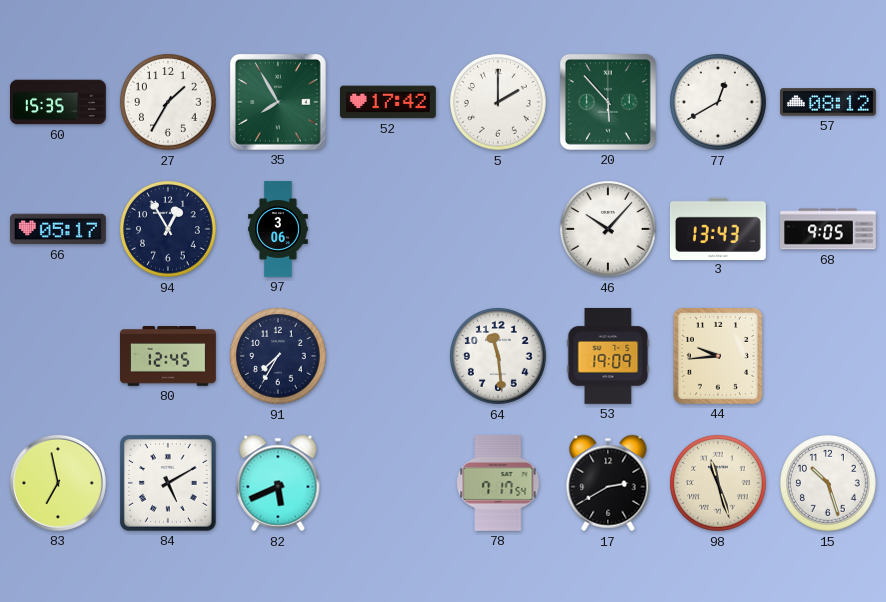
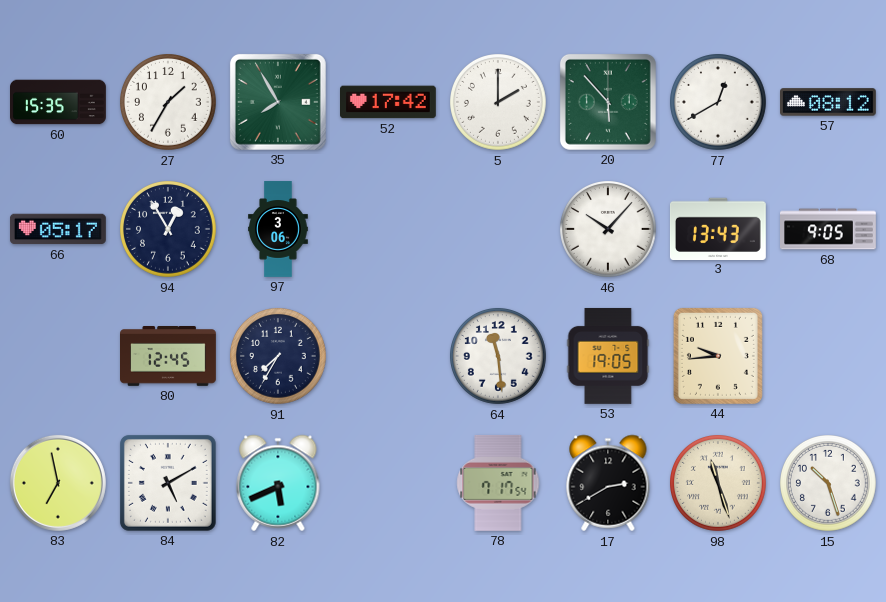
53: 19:09 -> 19:05 (608, 356)
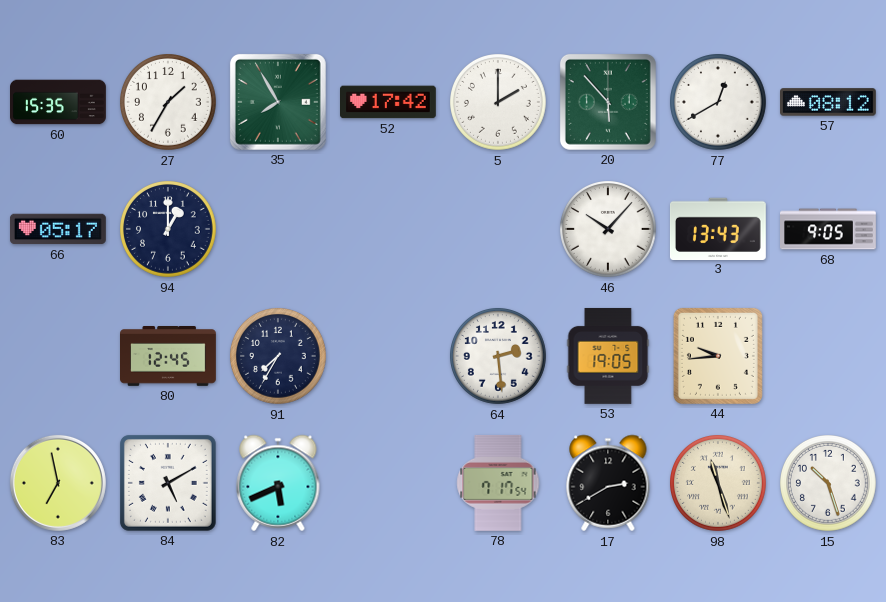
94: 12:55 -> 1:00 (169, 230)
97: 3:06 -> none (278, 229)
64: 11:29 -> 2:29 (499, 357)
